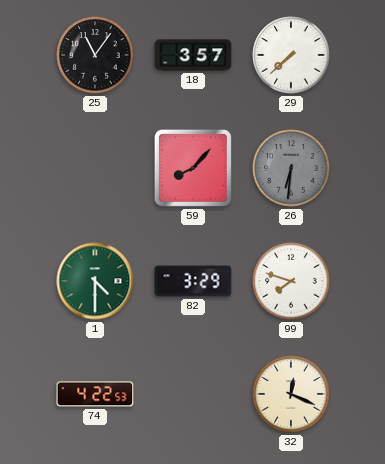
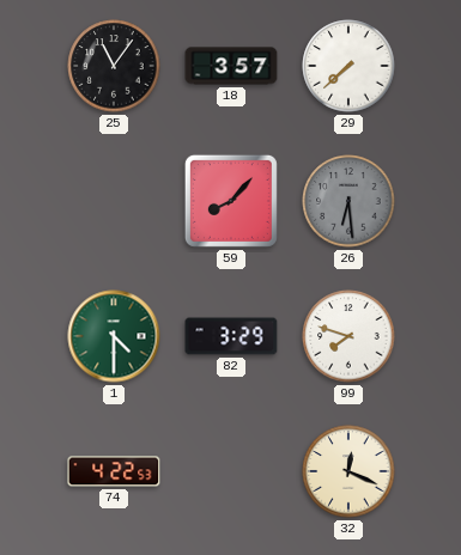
26: 6:31 -> 6:29 (348, 201)
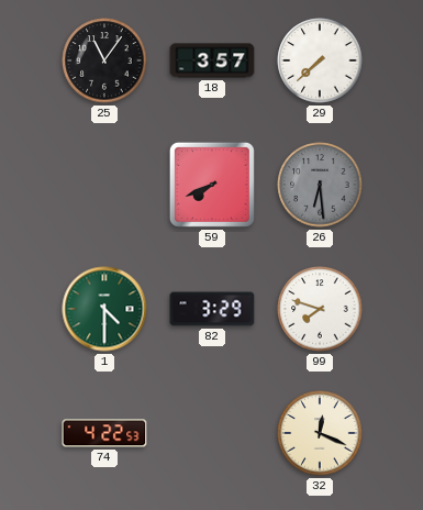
59: 8:07 -> 7:41 (212, 185)
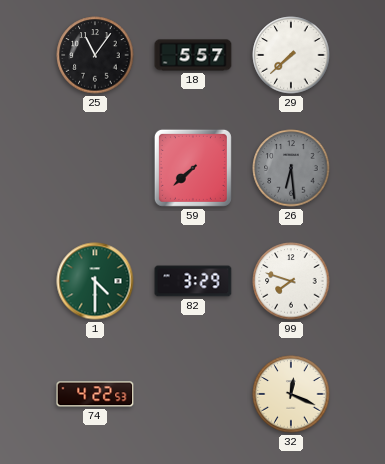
18: 3:57 -> 5:57 (193, 55)
59: 7:41 -> 7:38 (193, 168)
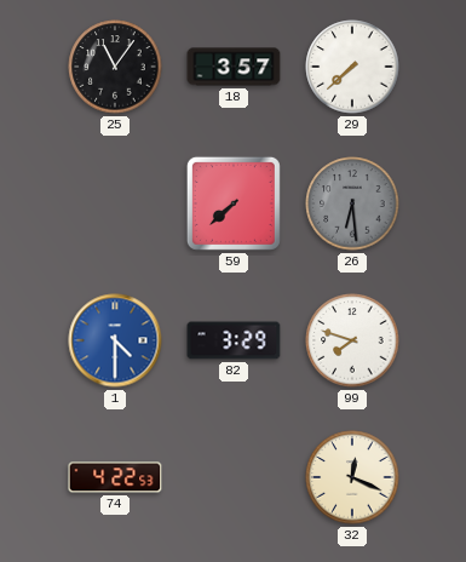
18: 5:57 -> 3:57 (234, 67)
1 dial: green -> blue (115, 340)
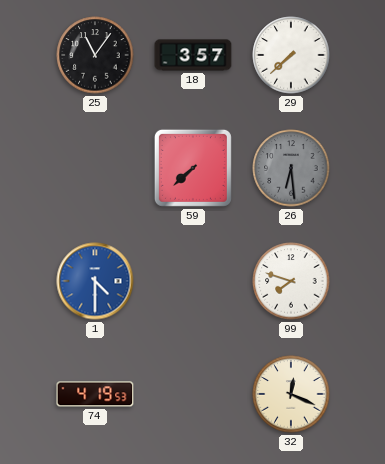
82: 3:29 -> none (234, 340)
74: 4:22 -> 4:19 (95, 394)
